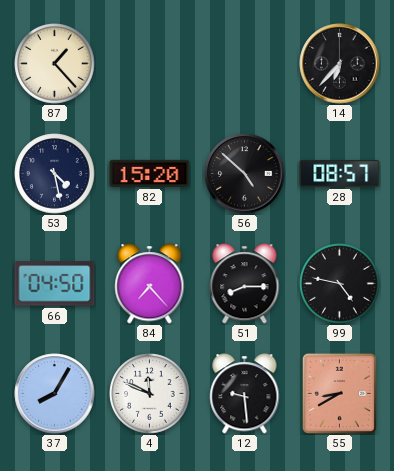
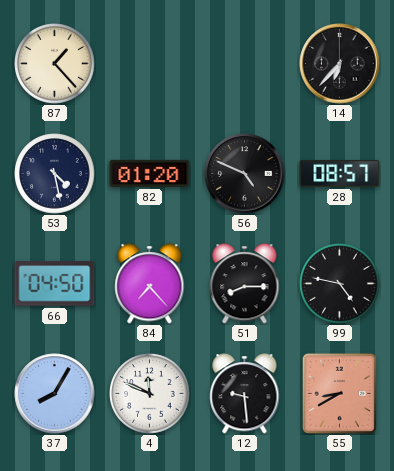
82: 15:20 -> 01:20 (150, 173)
56: 4:52 -> 4:49 (245, 174)
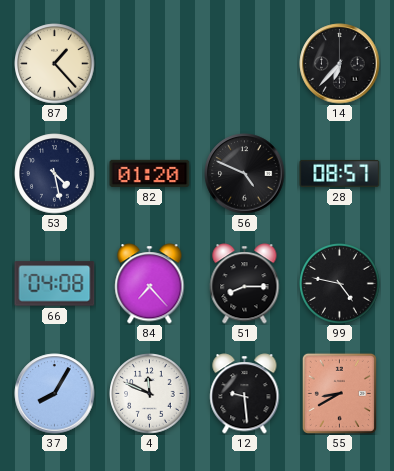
66: 04:50 -> 04:08 (55, 284)
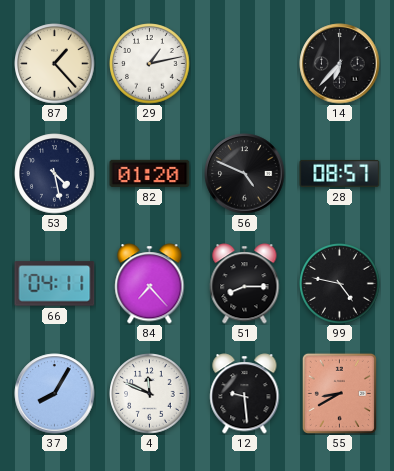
29: none -> 1:13 (150, 64)
66: 04:08 -> 04:11 (55, 284)
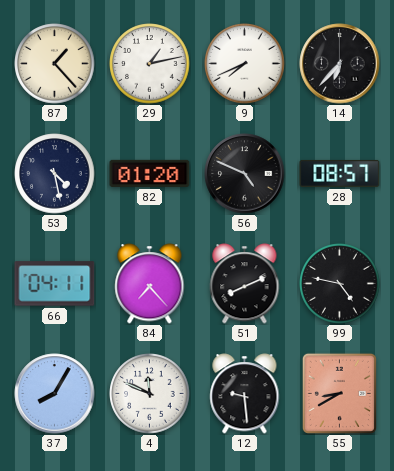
9: none -> 7:41 (245, 64)
51: 8:15 -> 8:11 (245, 284)
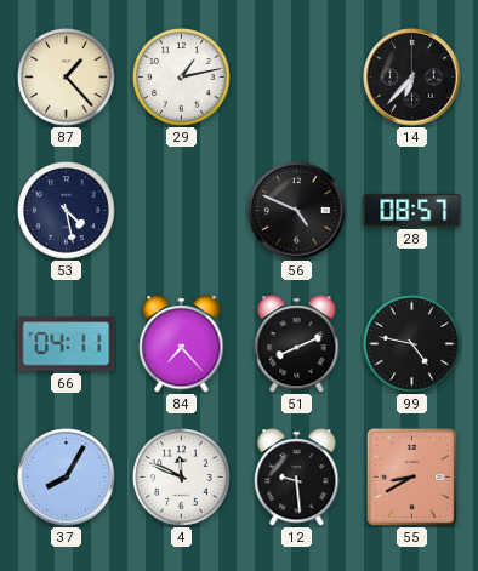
9: 7:41 -> none (245, 64)
82: 01:20 -> none (150, 173)
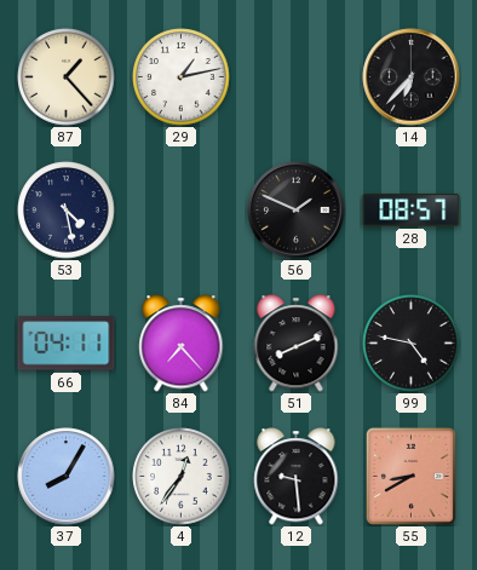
56: 4:49 -> 1:49 (297, 211)
4: 11:49 -> 12:36 (182, 477)
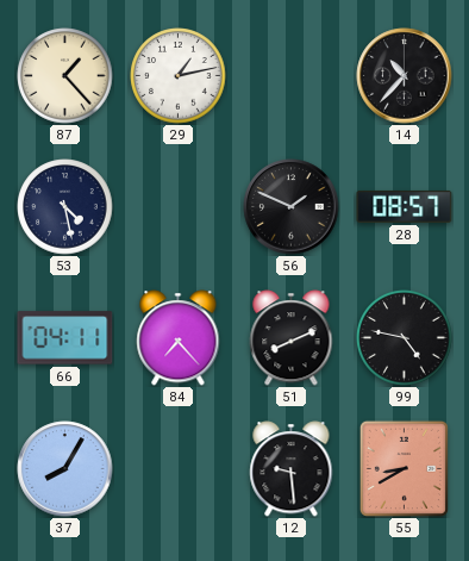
14: 6:37 -> 10:37 (405, 76)
4: 12:36 -> none (182, 477)
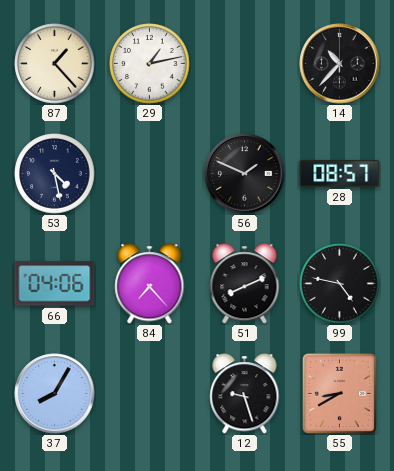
66: 04:11 -> 04:06 (55, 284)
12: 9:29 -> 9:27 (245, 394)
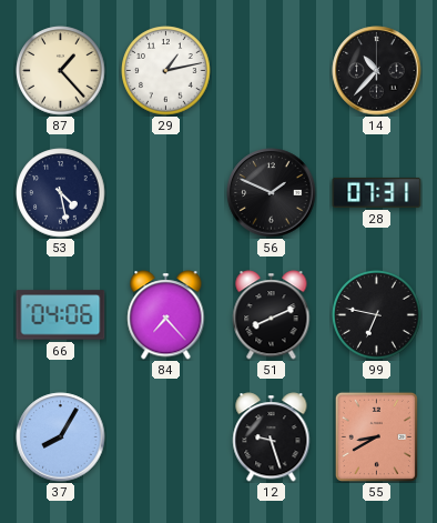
28: 08:57 -> 07:31 (377, 192)
99: 4:47 -> 6:47 (377, 315)
